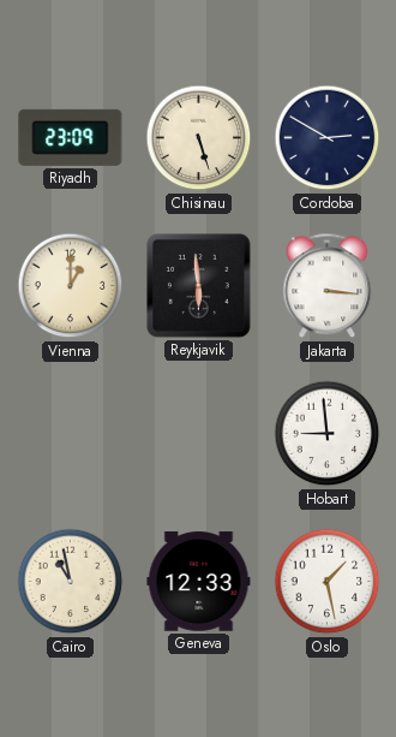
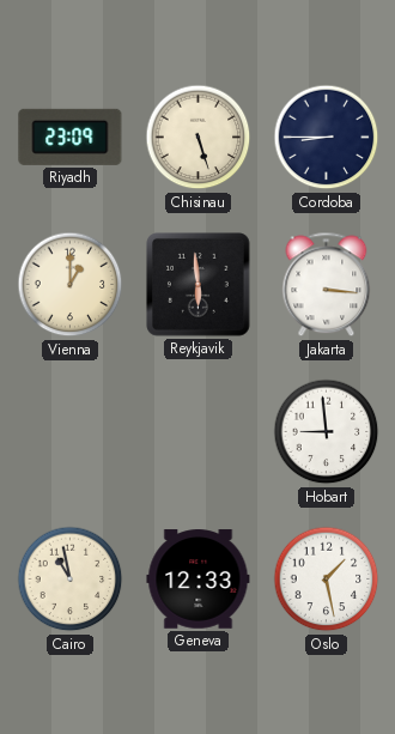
Cordoba: 2:50 -> 8:45 (327, 138)
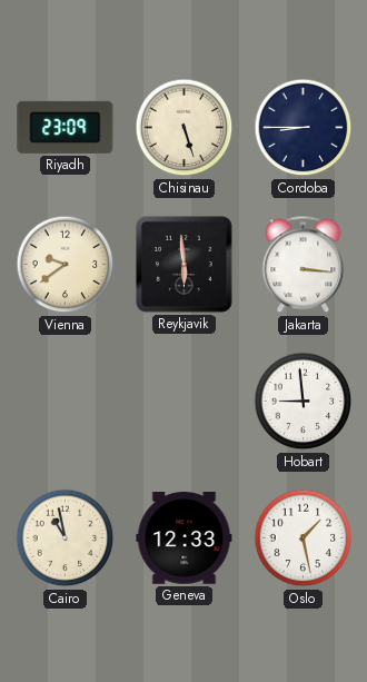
Vienna: 1:00 -> 9:39 (66, 265)
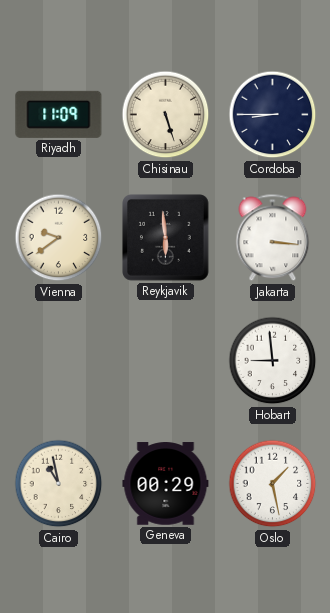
Riyadh: 23:09 -> 11:09 (59, 114)
Geneva: 12:33 -> 00:29 (166, 484)
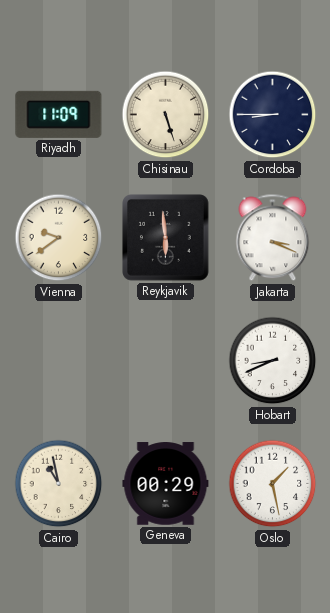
Jakarta: 3:16 -> 3:19 (273, 238)
Hobart: 8:59 -> 8:41 (273, 361)
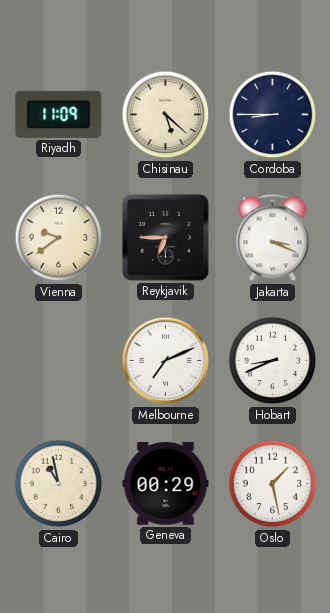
Chisinau: 5:27 -> 5:22 (166, 115)
Reykjavik: 5:59 -> 6:45 (166, 238)
Melbourne: none -> 7:11 (166, 361)
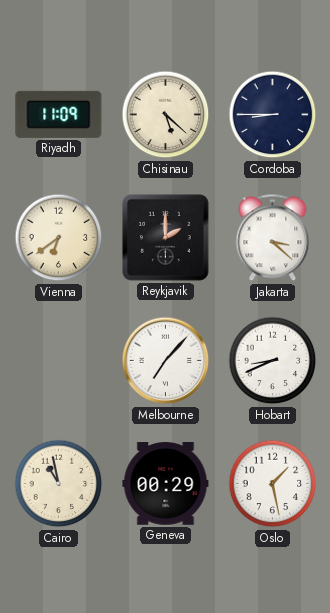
Vienna: 9:39 -> 6:39 (59, 238)
Reykjavik: 6:45 -> 2:00 (166, 238)
Jakarta: 3:19 -> 3:22 (273, 238)
Melbourne: 7:11 -> 7:07 (166, 361)
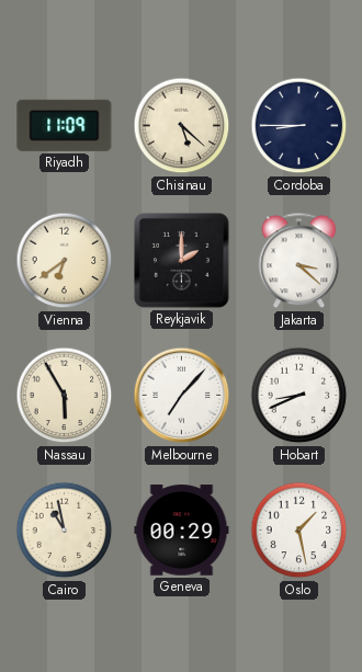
Nassau: none -> 5:55 (65, 396)
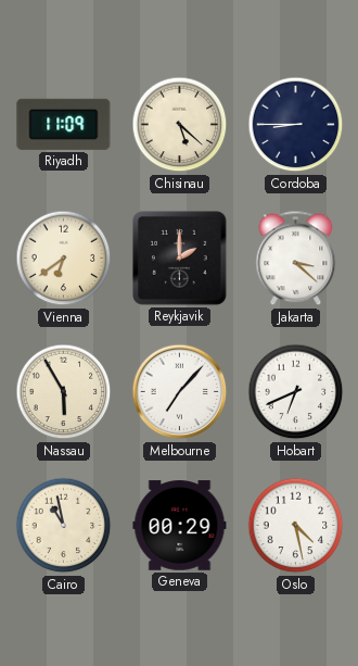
Hobart: 8:41 -> 6:41 (296, 392)
Oslo: 1:28 -> 4:28 (296, 526)
